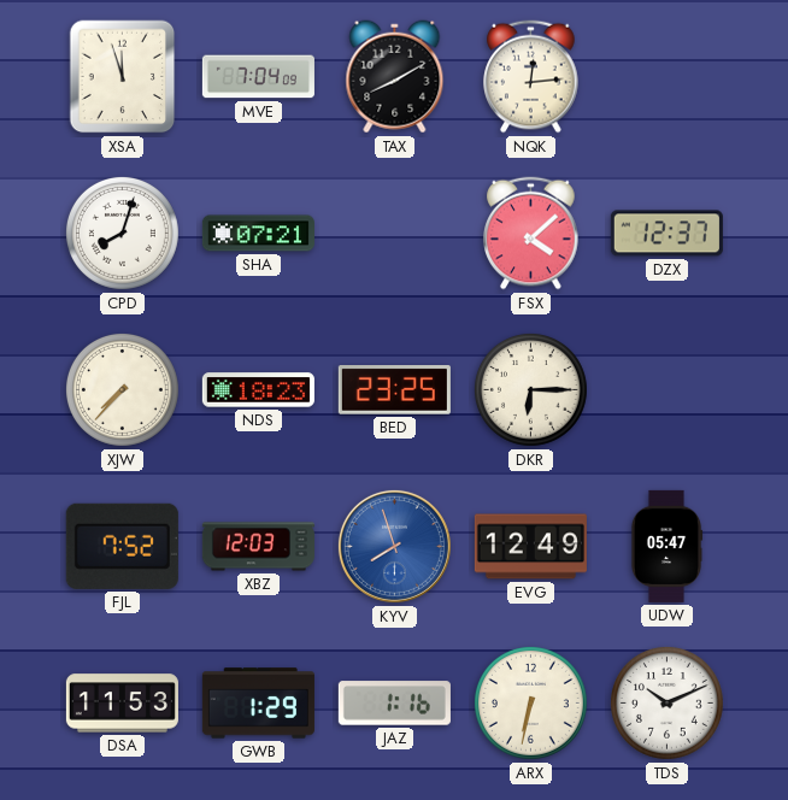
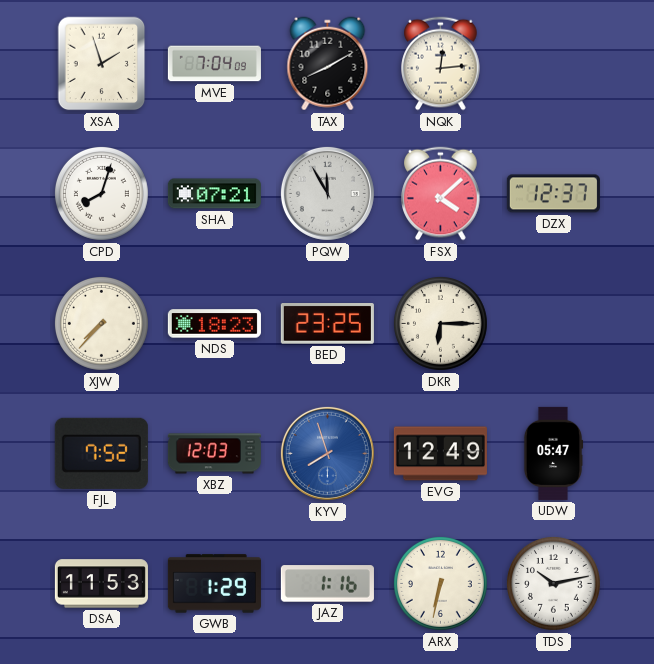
XSA: 11:57 -> 1:57 (102, 64)
PQW: none -> 11:55 (327, 193)
TDS: 10:11 -> 10:13 (553, 583)
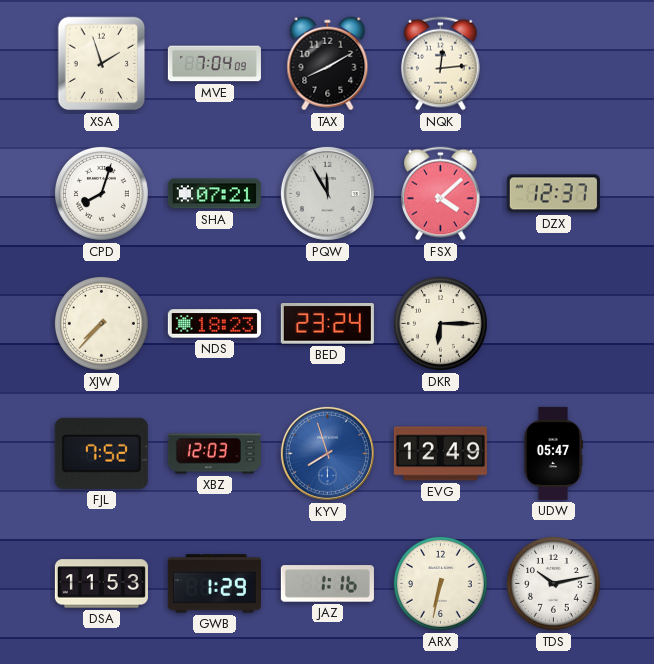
BED: 23:25 -> 23:24 (327, 324)
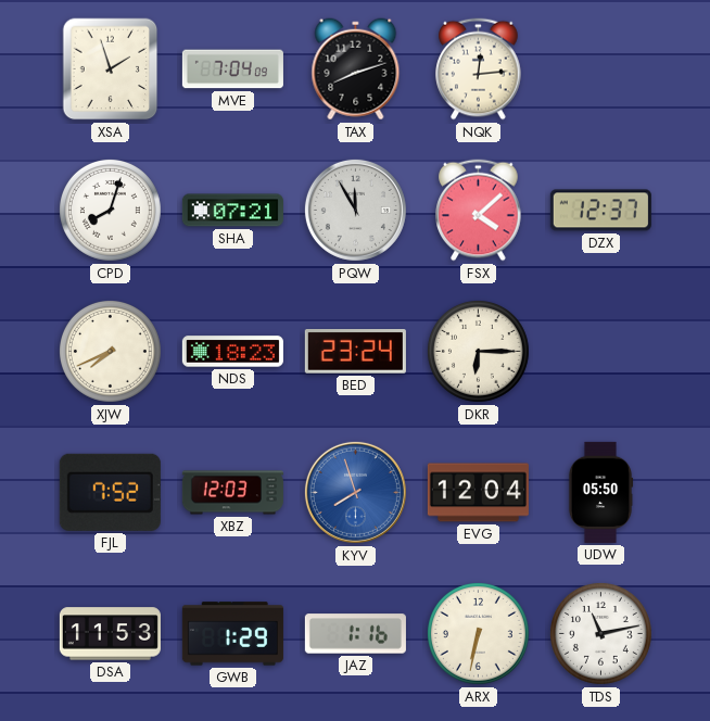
TAX: 8:10 -> 8:12 (356, 69)
XJW: 7:37 -> 7:41 (110, 351)
EVG: 12:49 -> 12:04 (478, 493)
UDW: 05:47 -> 05:50 (600, 492)
TDS: 10:13 -> 11:13 (600, 633)
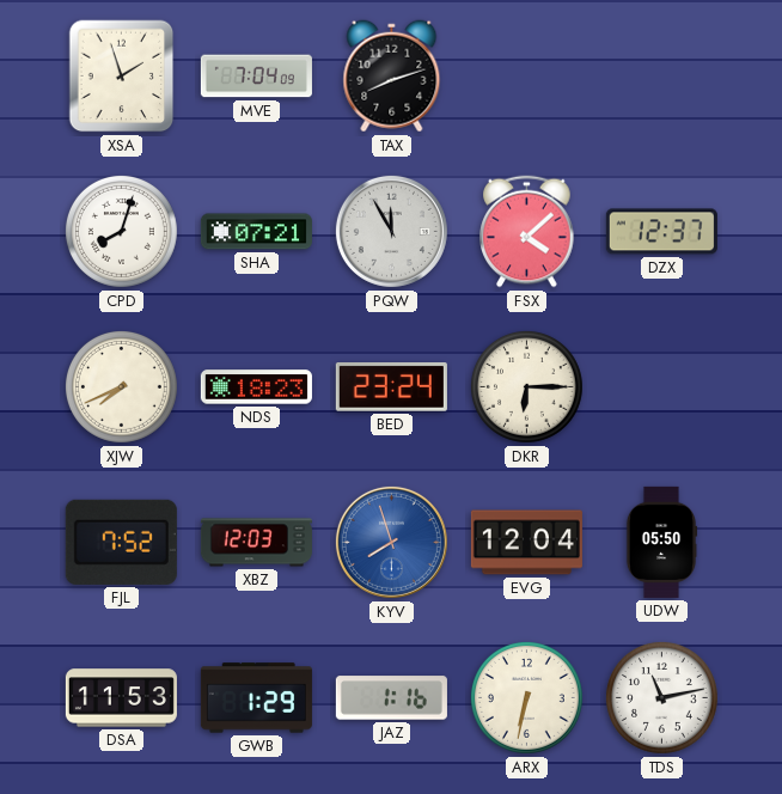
NQK: 12:14 -> none (479, 69)
